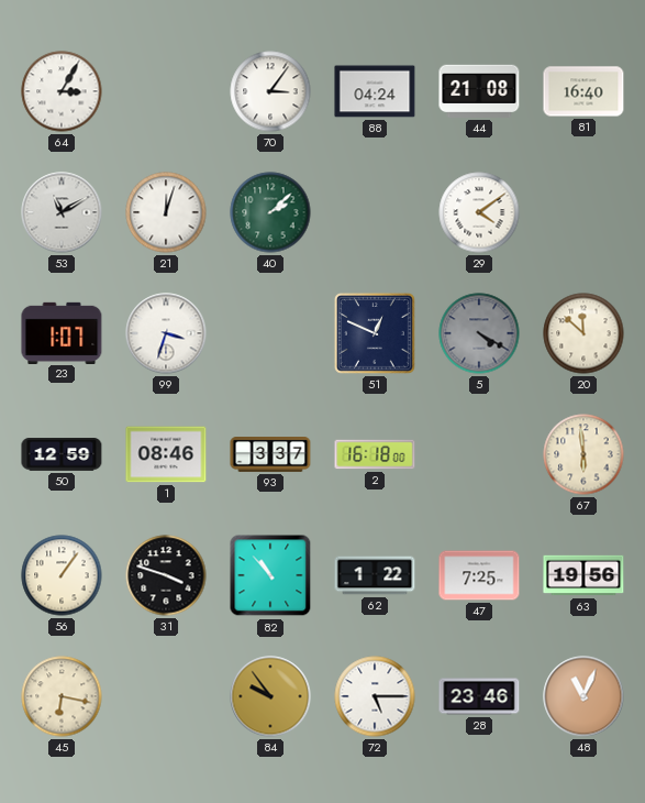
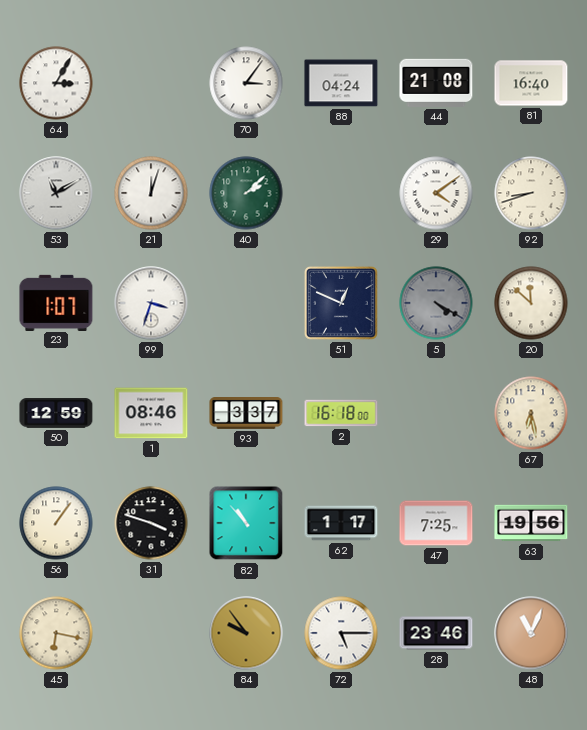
92: none -> 8:42 (531, 193)
67: 5:59 -> 6:28 (531, 413)
62: 1:22 -> 1:17 (341, 523)
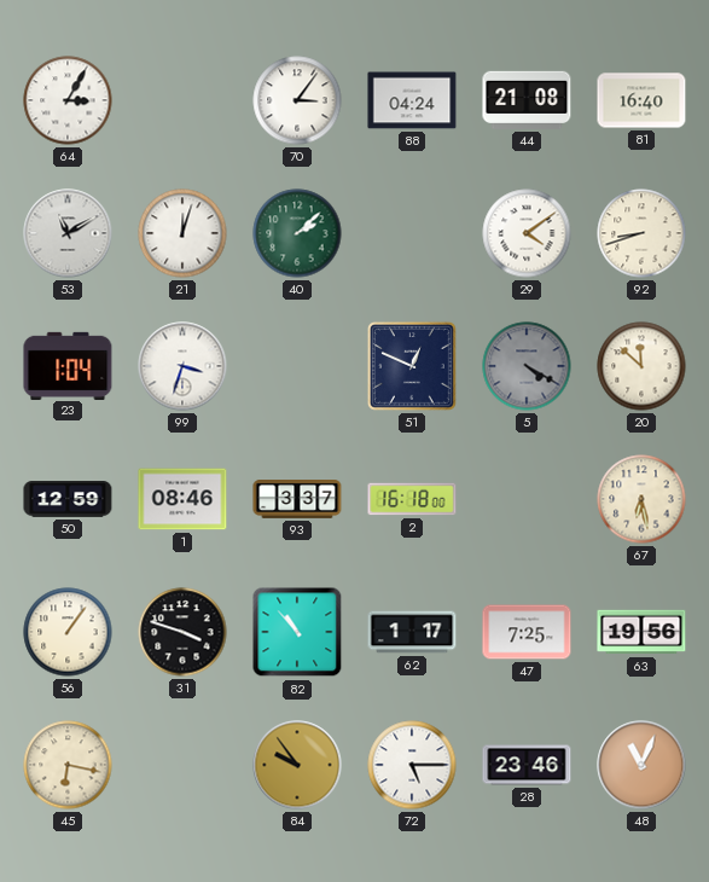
23: 1:07 -> 1:04 (68, 365)
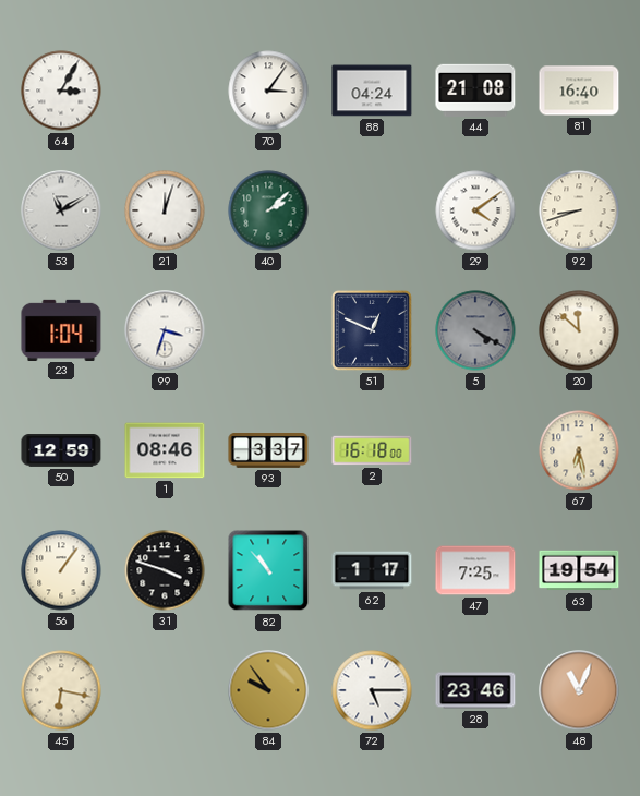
63: 19:56 -> 19:54 (579, 570)
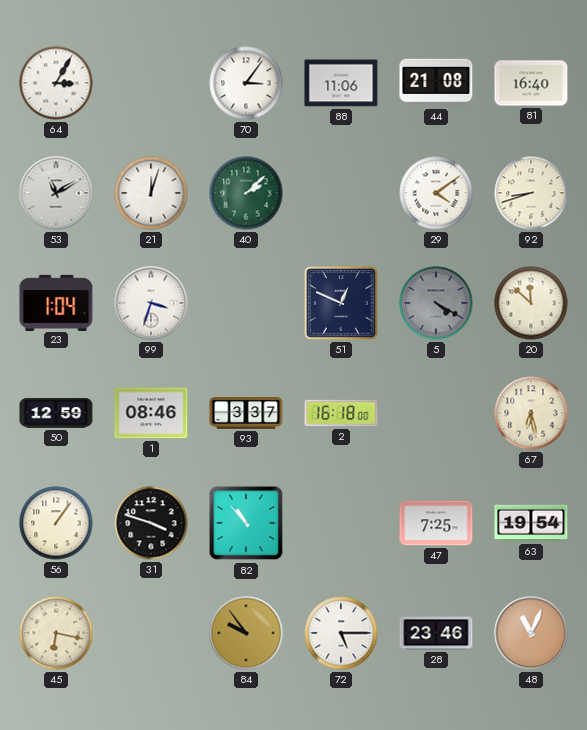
88: 04:24 -> 11:06 (341, 83)
62: 1:17 -> none (372, 570)
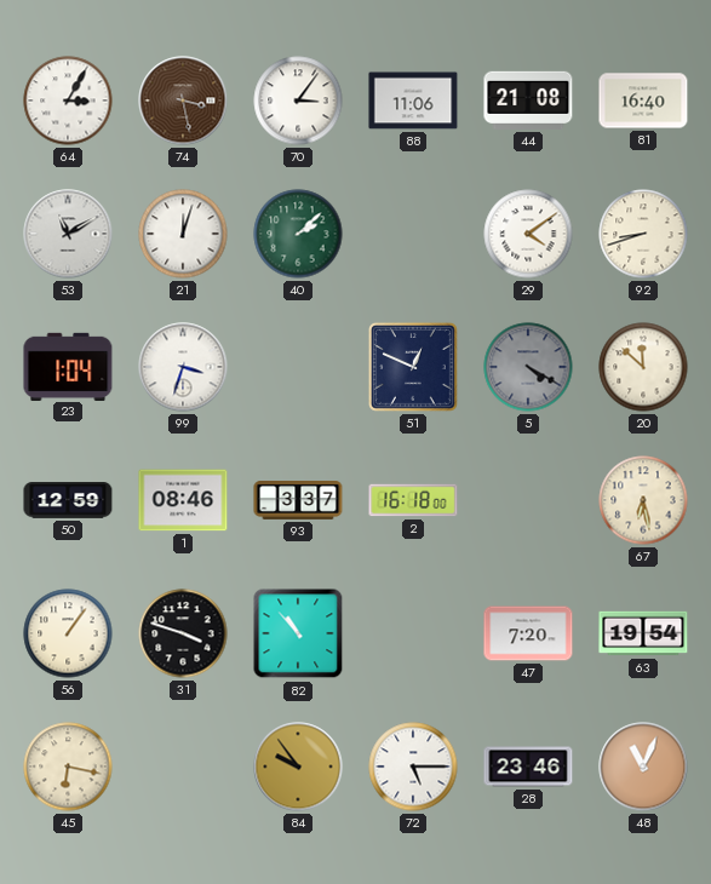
74: none -> 3:28 (183, 101)
47: 7:25 -> 7:20 (528, 633)
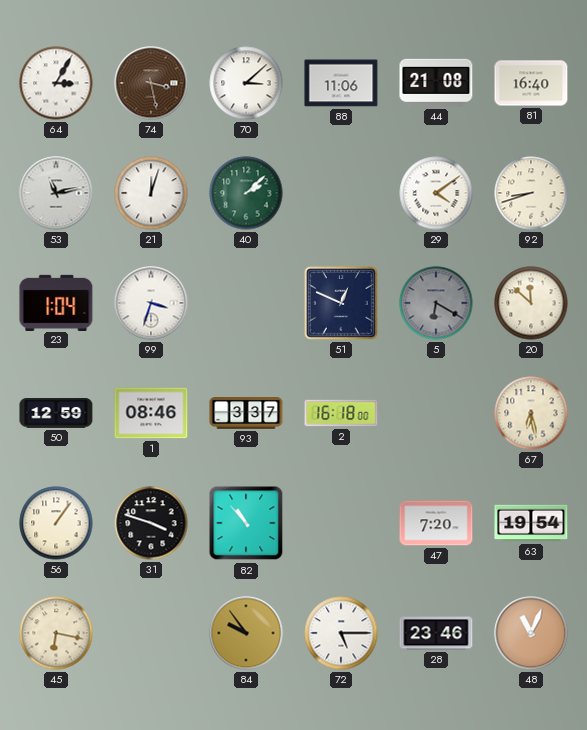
70: 3:06 -> 3:08 (246, 83)
53: 11:10 -> 11:13 (56, 193)
5: 4:20 -> 6:20 (436, 303)
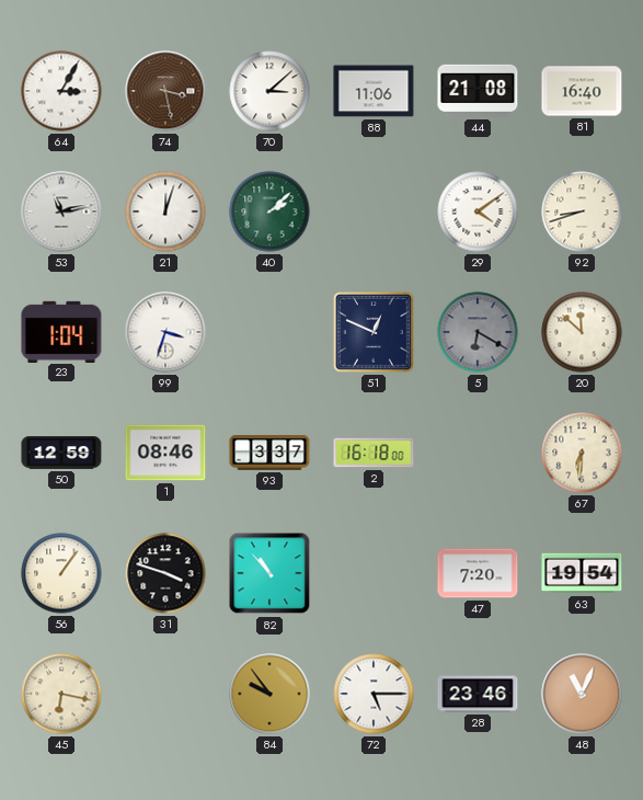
67: 6:28 -> 6:31 (582, 453)
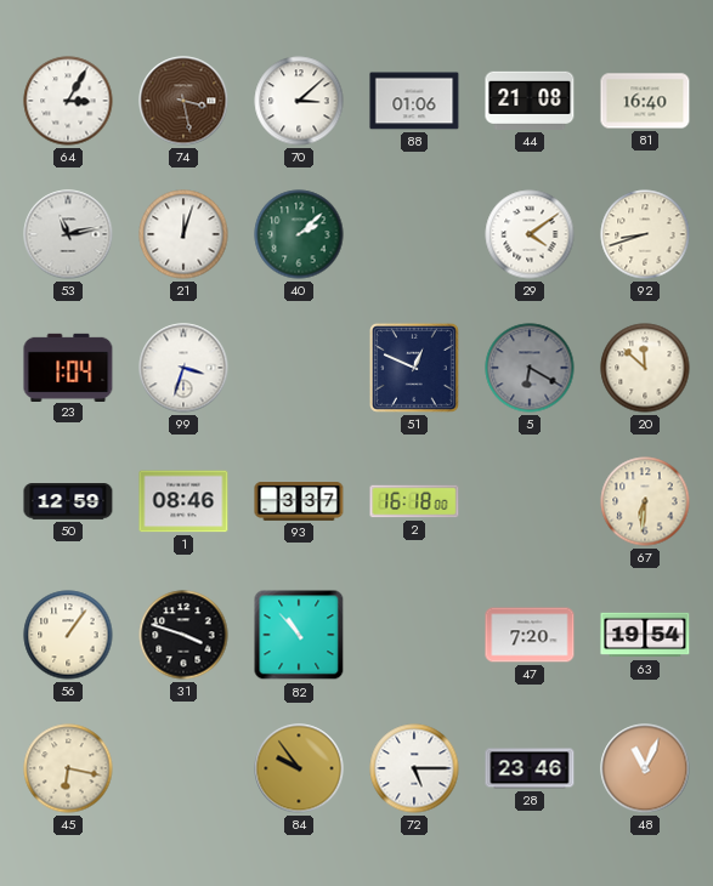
88: 11:06 -> 01:06 (414, 101)
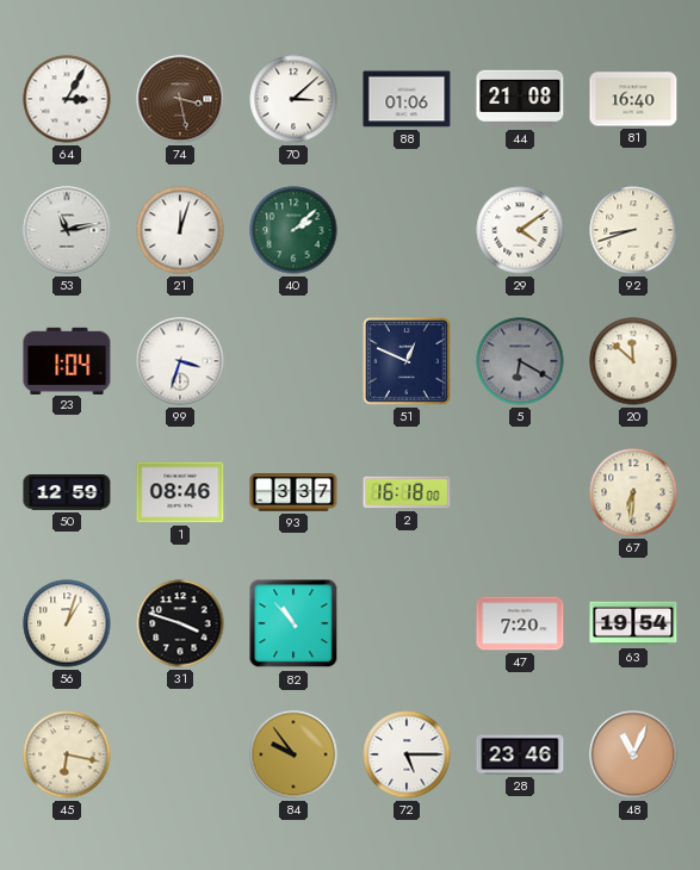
56: 1:06 -> 1:03 (67, 623)
